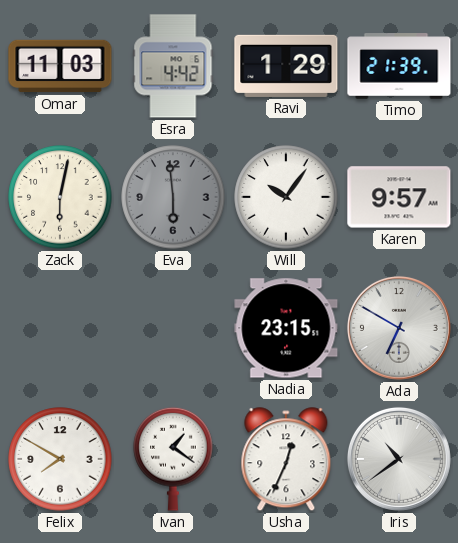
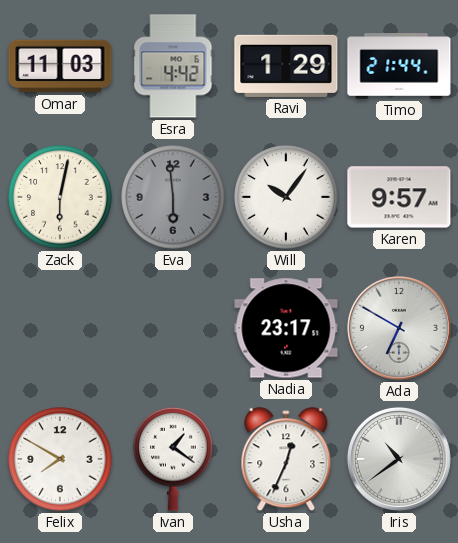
Timo: 21:39 -> 21:44 (399, 66)
Nadia: 23:15 -> 23:17 (286, 328)
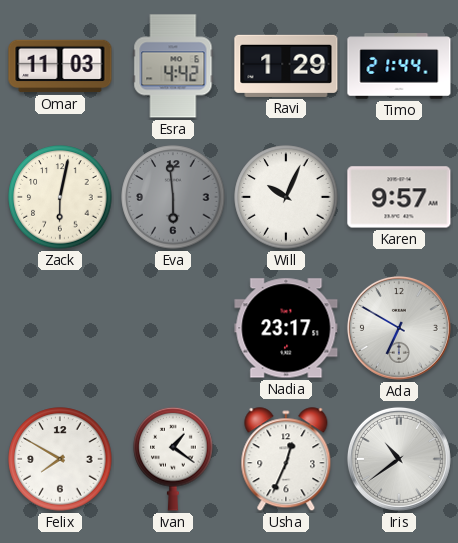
Will: 10:06 -> 10:04 (286, 197)
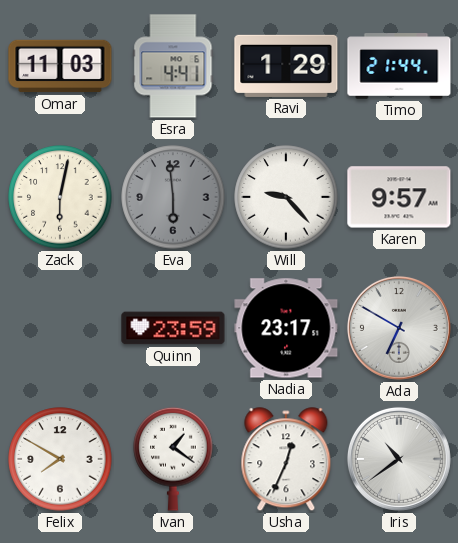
Esra: 4:42 -> 4:41 (173, 66)
Will: 10:04 -> 9:23 (286, 197)
Quinn: none -> 23:59 (173, 328)
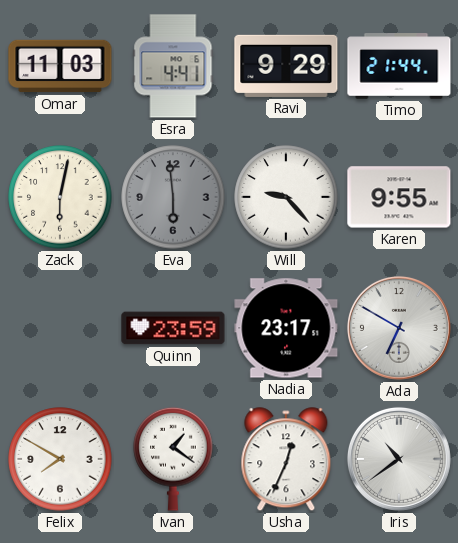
Ravi: 1:29 -> 9:29 (286, 66)
Karen: 9:57 -> 9:55 (399, 197)
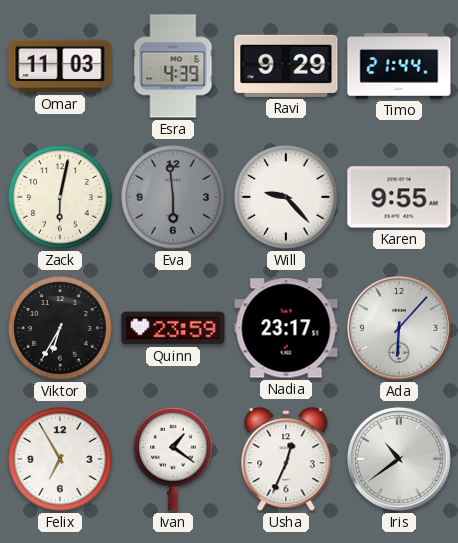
Esra: 4:41 -> 4:39 (173, 66)
Viktor: none -> 6:35 (60, 328)
Ada: 6:50 -> 6:07 (399, 328)
Felix: 7:50 -> 6:55 (60, 459)
